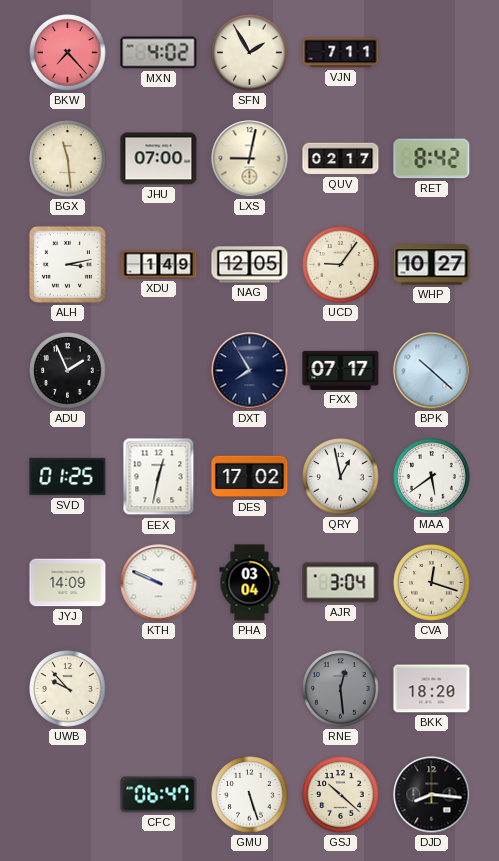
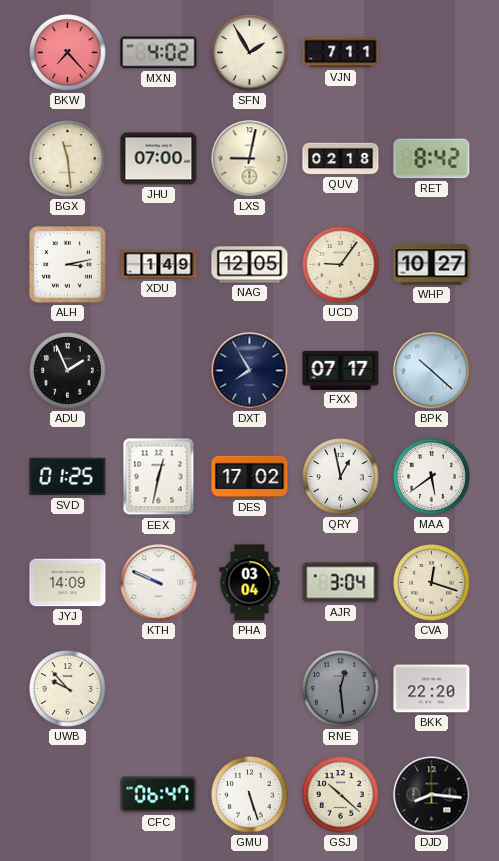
QUV: 02:17 -> 02:18 (341, 159)
BKK: 18:20 -> 22:20 (432, 689)
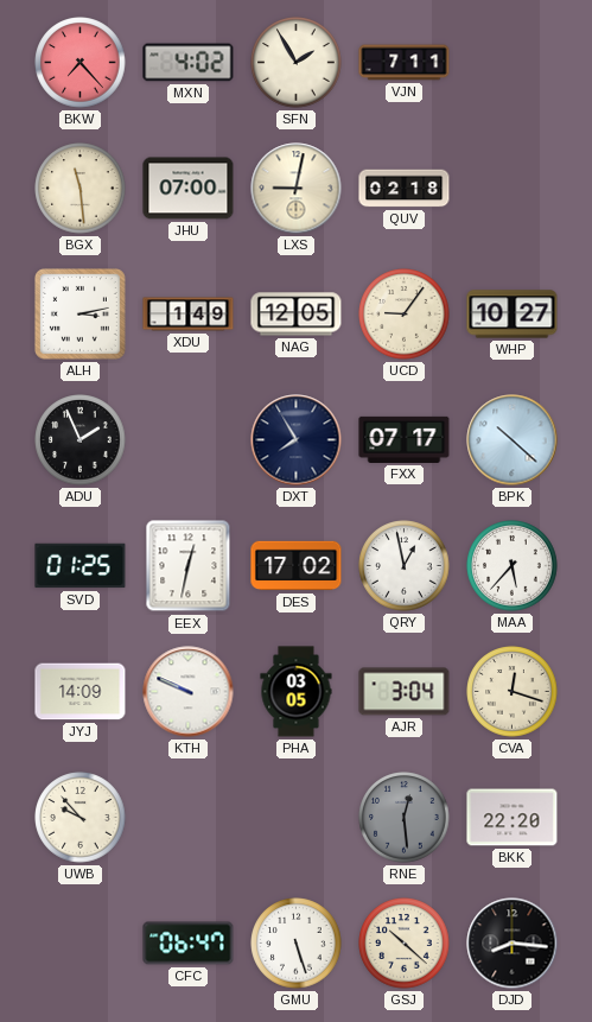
RET: 8:42 -> none (432, 159)
MAA: 5:39 -> 5:37 (513, 566)
PHA: 03:04 -> 03:05 (297, 692)
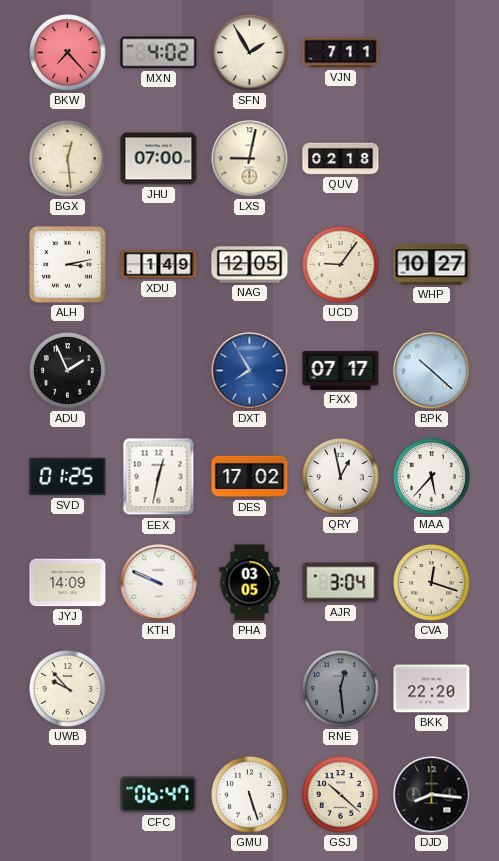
BGX: 11:29 -> 12:29 (68, 159)
DXT dial: navy -> blue (250, 371)
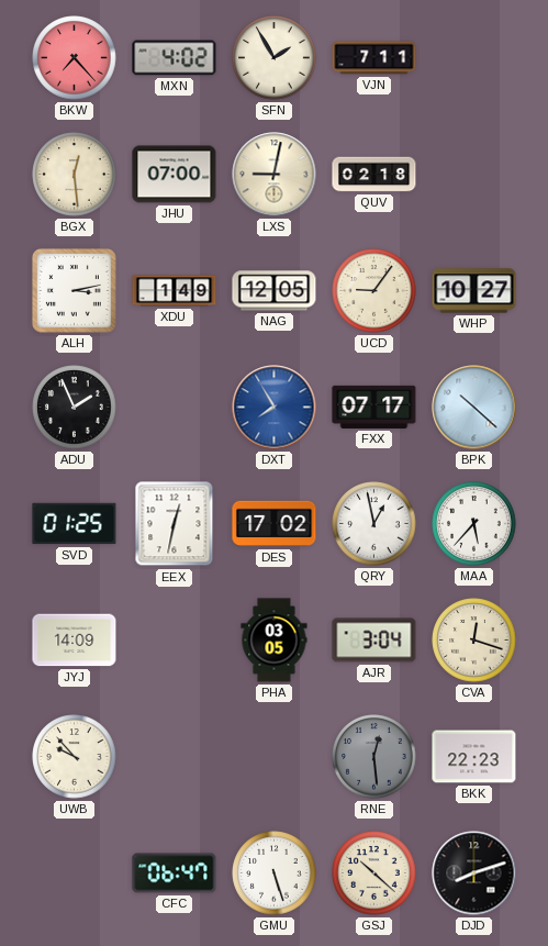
KTH: 9:49 -> none (159, 583)
BKK: 22:20 -> 22:23 (474, 757)
DJD: 8:16 -> 8:12 (474, 873)
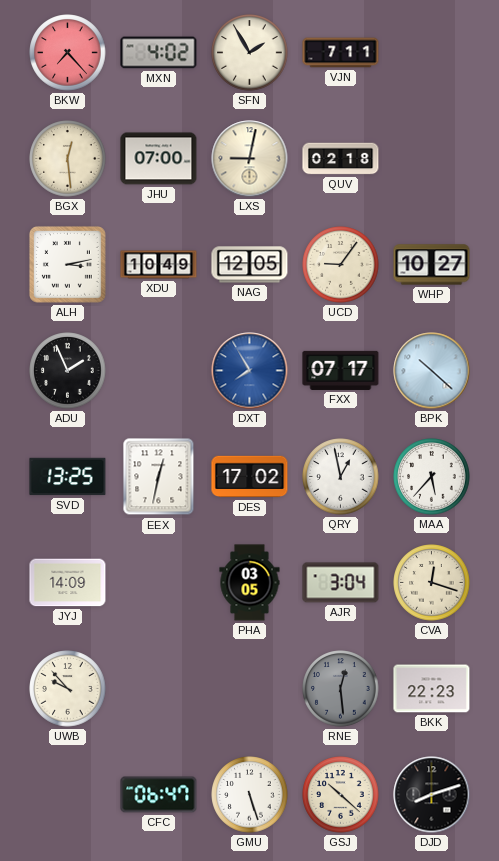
XDU: 1:49 -> 10:49 (159, 265)
SVD: 01:25 -> 13:25 (68, 477)
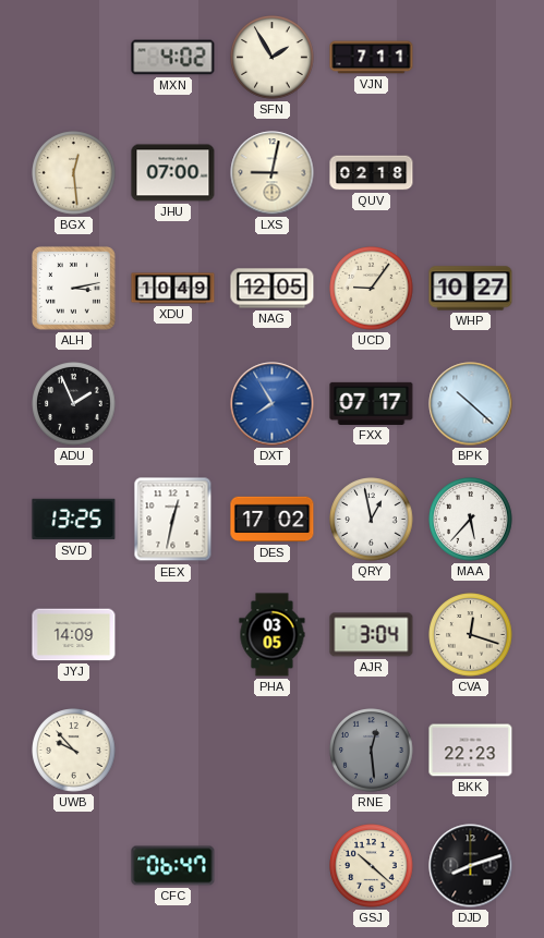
BKW: 7:23 -> none (68, 53)
GMU: 5:27 -> none (250, 795)
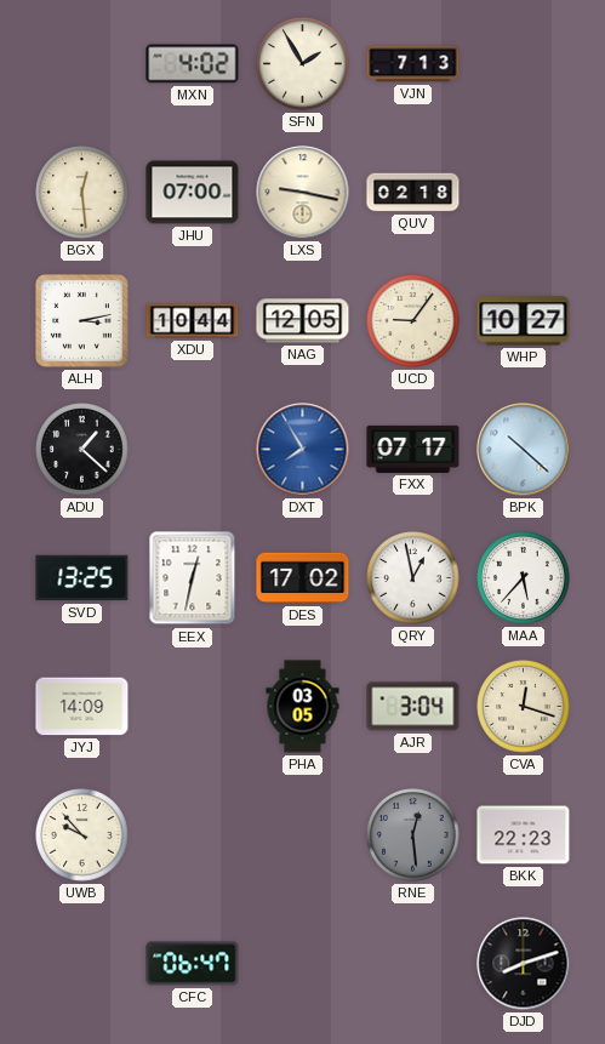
VJN: 7:11 -> 7:13 (413, 64)
LXS: 9:02 -> 9:17 (303, 193)
XDU: 10:49 -> 10:44 (193, 321)
ADU: 1:56 -> 1:22 (82, 450)
GSJ: 10:22 -> none (372, 866)
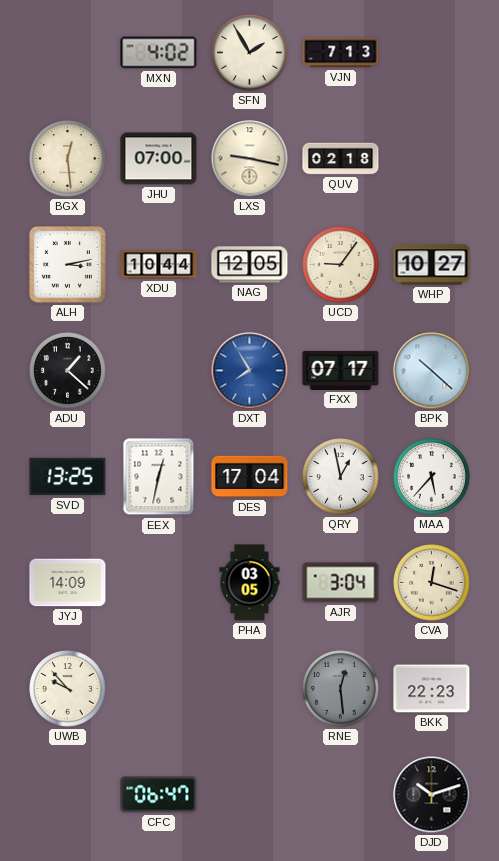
DES: 17:02 -> 17:04 (250, 477)
DJD: 8:12 -> 10:12 (432, 795)
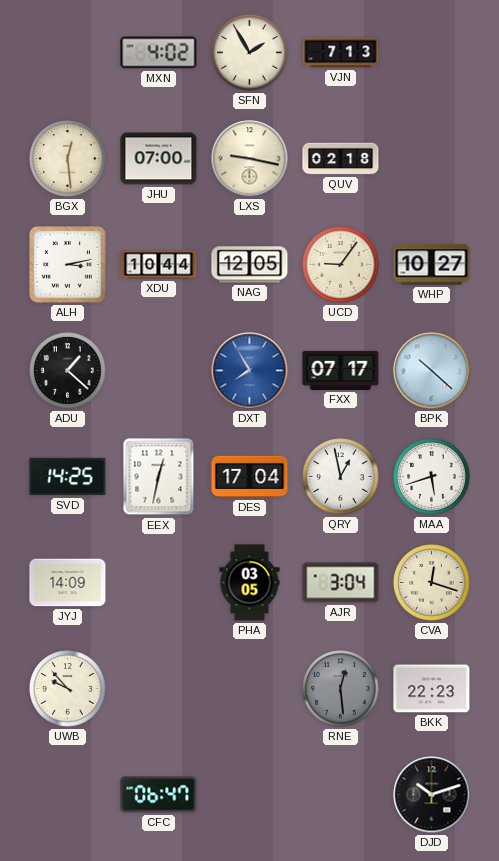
SVD: 13:25 -> 14:25 (68, 477)
MAA: 5:37 -> 5:42 (432, 477)
